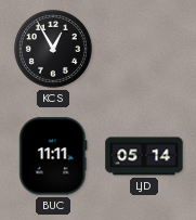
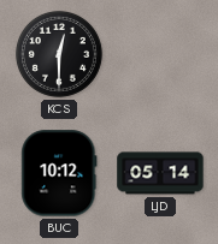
KCS: 12:55 -> 12:30 (59, 54)
BUC: 11:11 -> 10:12 (59, 173)
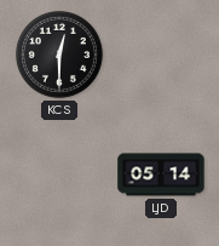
BUC: 10:12 -> none (59, 173)
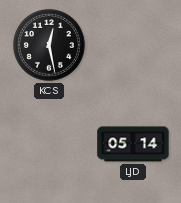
KCS: 12:30 -> 12:28 (49, 45)
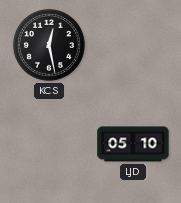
LJD: 05:14 -> 05:10 (133, 144)
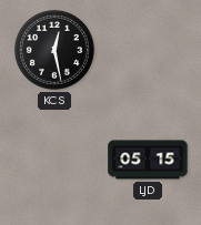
LJD: 05:10 -> 05:15 (148, 160)
